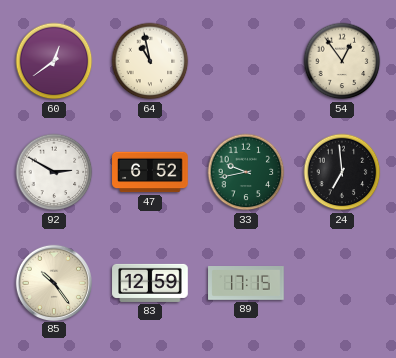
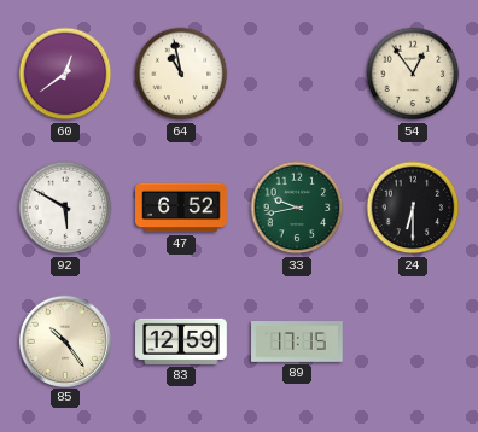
92: 2:50 -> 5:50 (65, 208)
24: 6:59 -> 6:30 (413, 208)
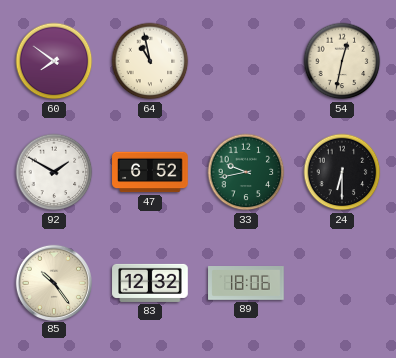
60: 12:39 -> 7:51 (54, 61)
54: 12:54 -> 12:32 (342, 61)
92: 5:50 -> 1:50 (54, 172)
83: 12:59 -> 12:32 (150, 283)
89: 17:15 -> 18:06 (246, 284)
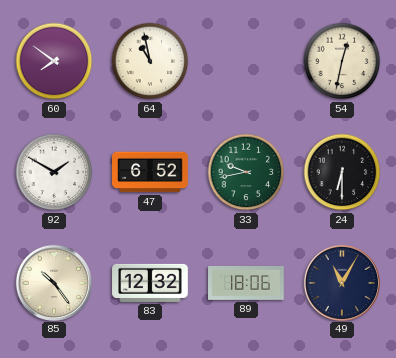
49: none -> 11:05 (341, 282)
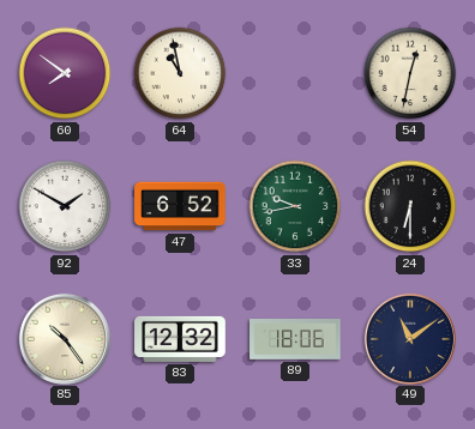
49: 11:05 -> 11:09 (409, 338)
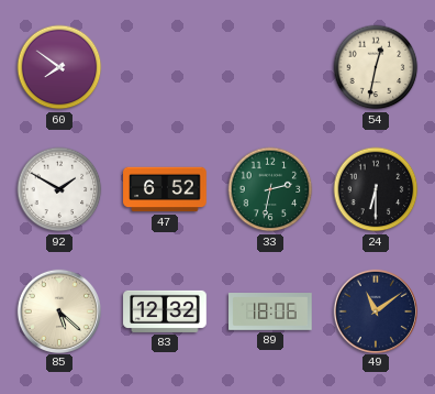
64: 10:58 -> none (180, 73)
33: 9:43 -> 2:32 (270, 189)
85: 10:24 -> 5:22 (58, 310)
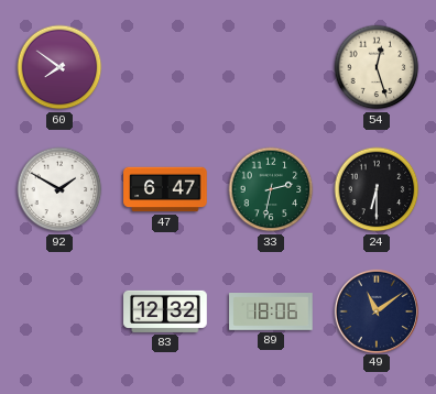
54: 12:32 -> 12:27 (377, 67)
47: 6:52 -> 6:47 (165, 189)
85: 5:22 -> none (58, 310)
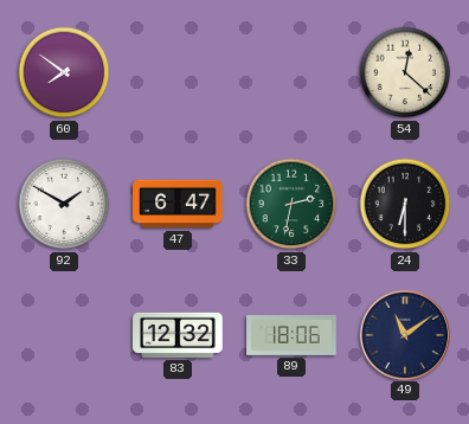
54: 12:27 -> 12:22 (405, 72)
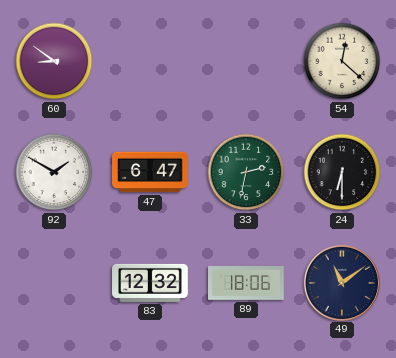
60: 7:51 -> 8:51 (54, 61)
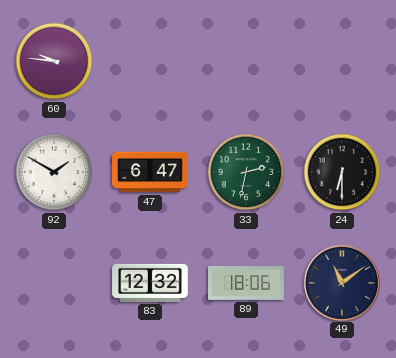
60: 8:51 -> 9:46 (54, 61)
54: 12:22 -> none (342, 61)
